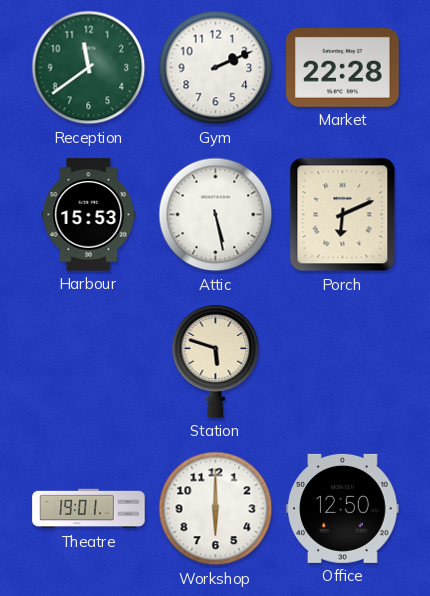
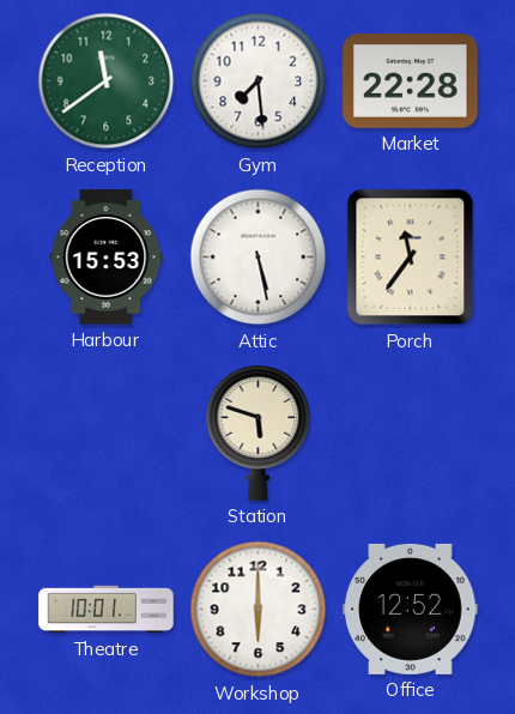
Gym: 2:11 -> 7:29 (259, 81)
Porch: 6:11 -> 11:36 (411, 258)
Theatre: 19:01 -> 10:01 (107, 610)
Office: 12:50 -> 12:52 (411, 609)
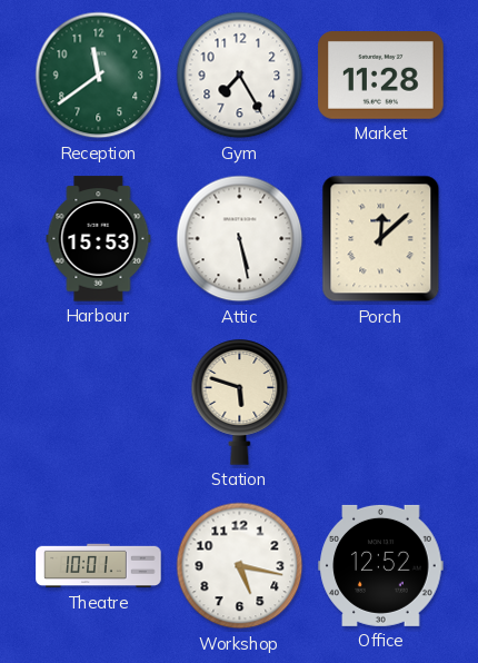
Gym: 7:29 -> 7:25 (240, 76)
Market: 22:28 -> 11:28 (381, 76)
Porch: 11:36 -> 12:08 (381, 239)
Workshop: 6:00 -> 5:17 (240, 566)
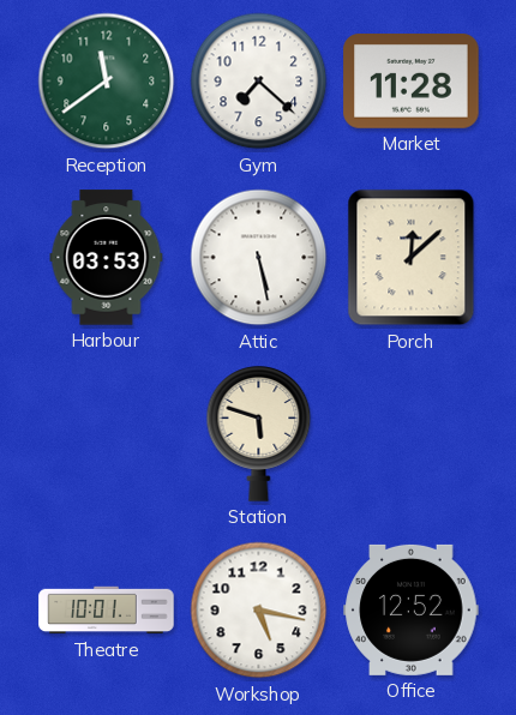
Gym: 7:25 -> 7:22 (259, 82)
Harbour: 15:53 -> 03:53 (107, 258)
